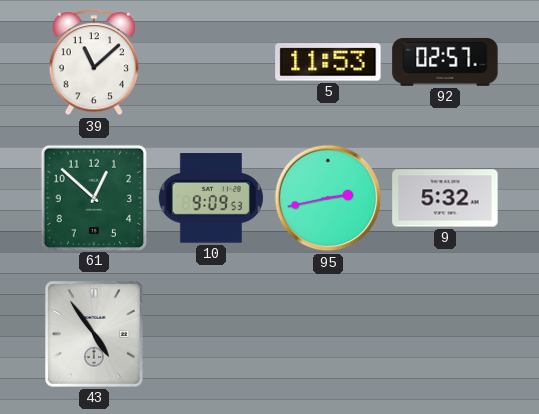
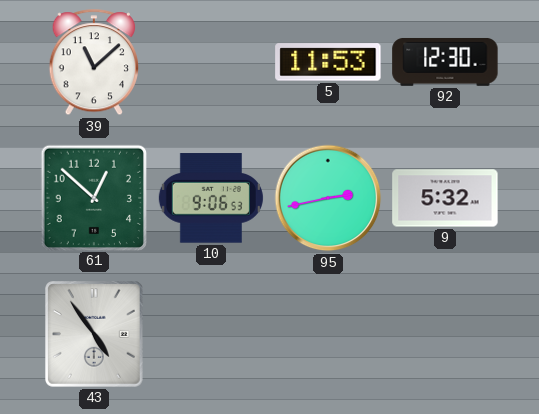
92: 02:57 -> 12:30 (445, 62)
10: 9:09 -> 9:06 (211, 198)
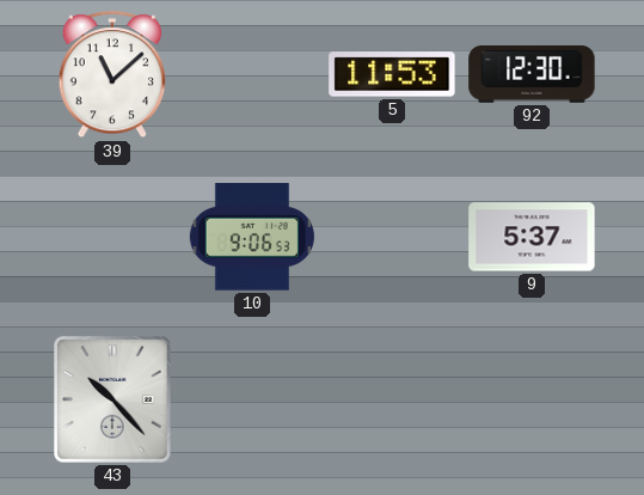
61: 12:52 -> none (93, 197)
95: 2:43 -> none (328, 198)
9: 5:32 -> 5:37 (532, 237)
43: 4:54 -> 10:23 (114, 401)
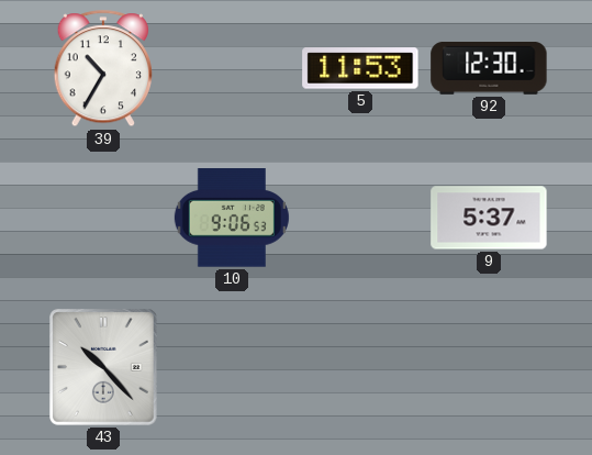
39: 11:08 -> 10:35 (103, 69)
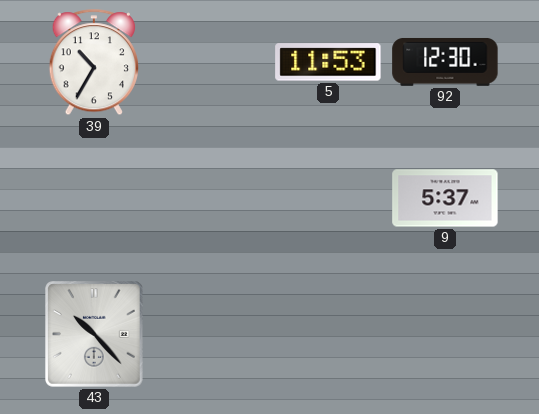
10: 9:06 -> none (232, 218)
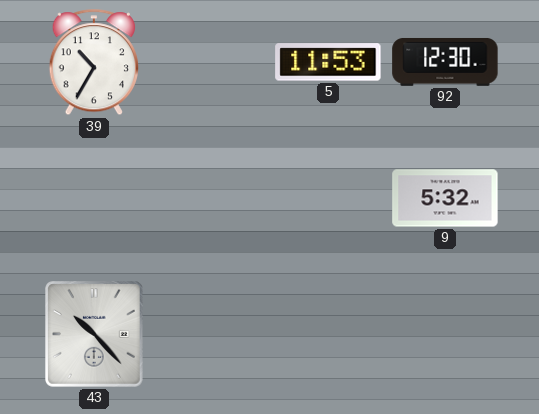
9: 5:37 -> 5:32 (445, 198)
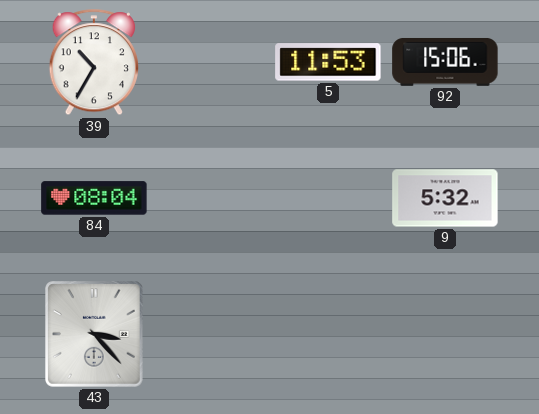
92: 12:30 -> 15:06 (445, 62)
84: none -> 08:04 (94, 198)
43: 10:23 -> 3:23 (95, 335)
